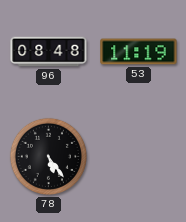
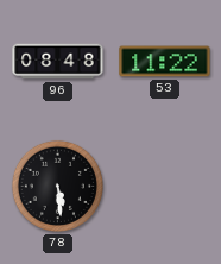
53: 11:19 -> 11:22 (165, 62)
78: 5:24 -> 5:29 (57, 186)
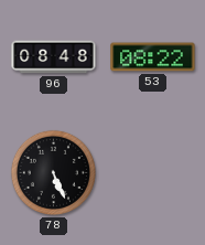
53: 11:22 -> 08:22 (153, 57)
78: 5:29 -> 5:26 (53, 172)
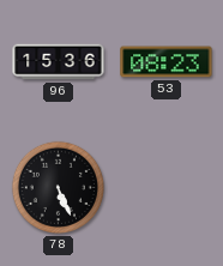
96: 08:48 -> 15:36 (59, 62)
53: 08:22 -> 08:23 (167, 62)
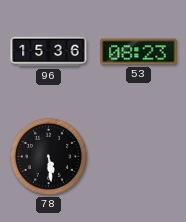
78: 5:26 -> 5:29 (48, 156)
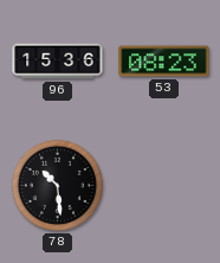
78: 5:29 -> 10:29 (57, 185)
